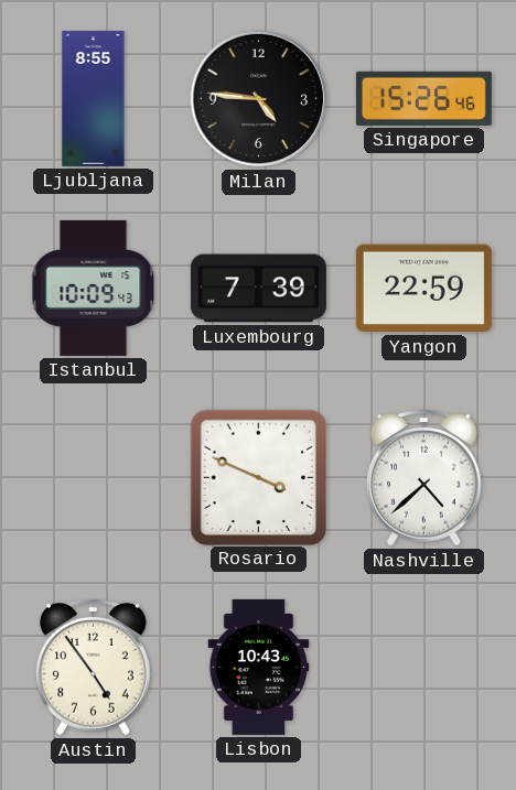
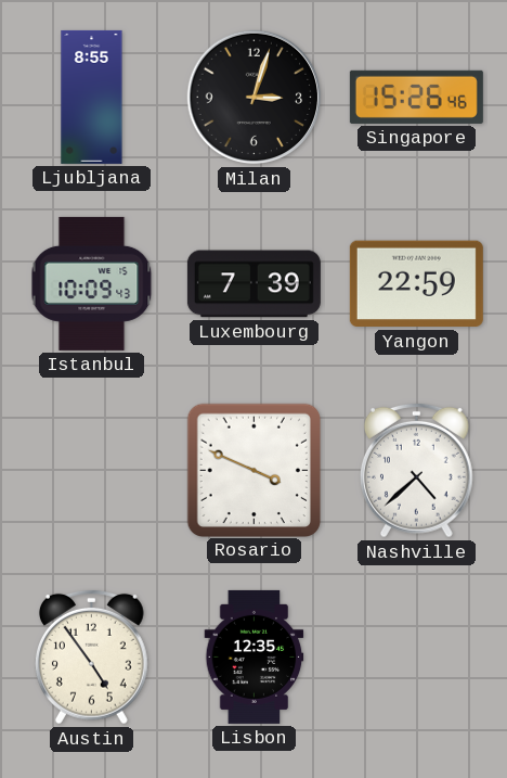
Milan: 4:46 -> 3:03 (255, 98)
Lisbon: 10:43 -> 12:35 (255, 656)
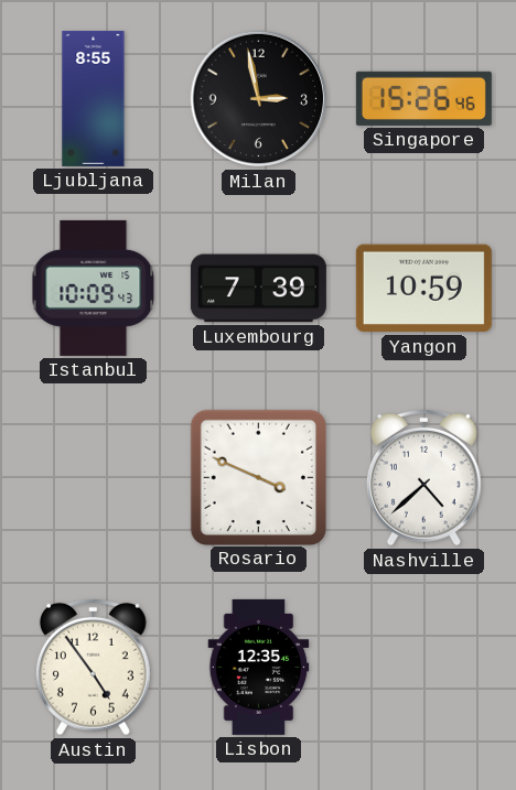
Milan: 3:03 -> 2:58 (259, 99)
Yangon: 22:59 -> 10:59 (423, 289)
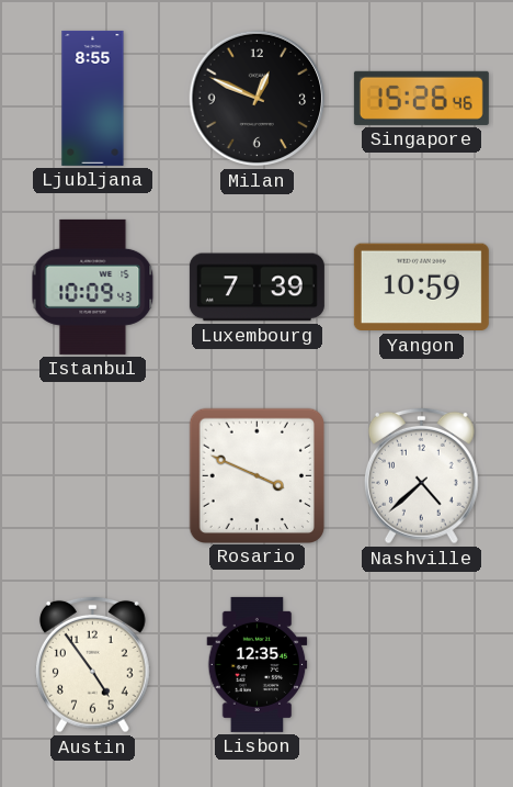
Milan: 2:58 -> 12:49 (258, 99)
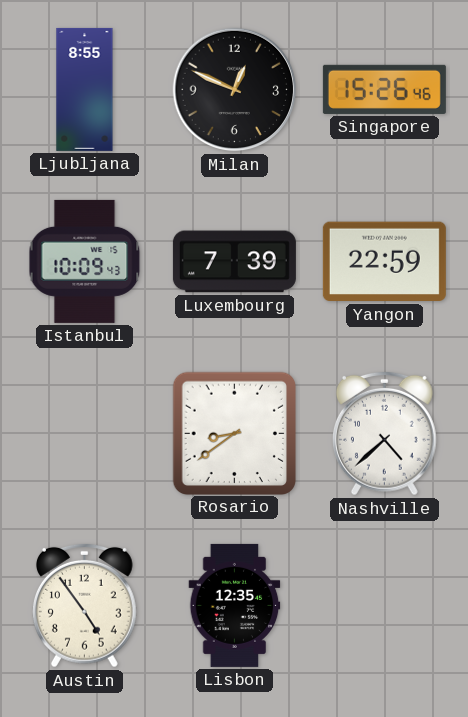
Yangon: 10:59 -> 22:59 (384, 262)
Rosario: 3:49 -> 8:39 (234, 433)
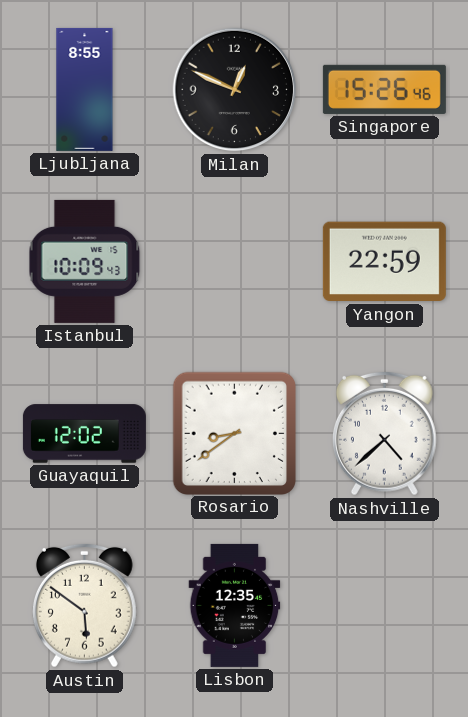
Luxembourg: 7:39 -> none (234, 262)
Guayaquil: none -> 12:02 (84, 434)
Austin: 4:54 -> 5:51 (84, 605)
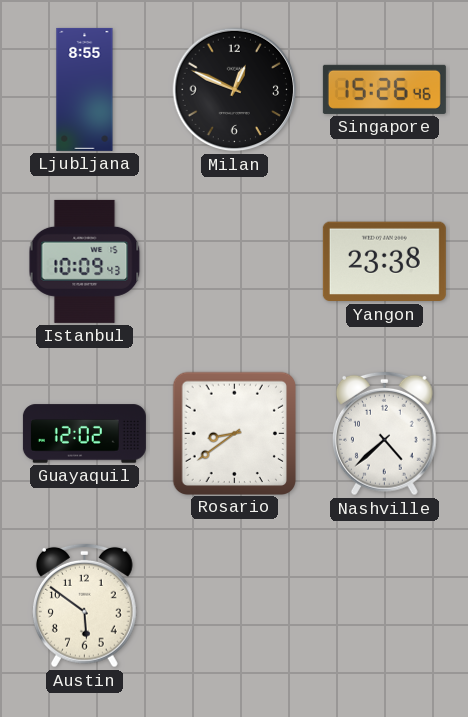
Yangon: 22:59 -> 23:38 (384, 262)
Lisbon: 12:35 -> none (235, 605)
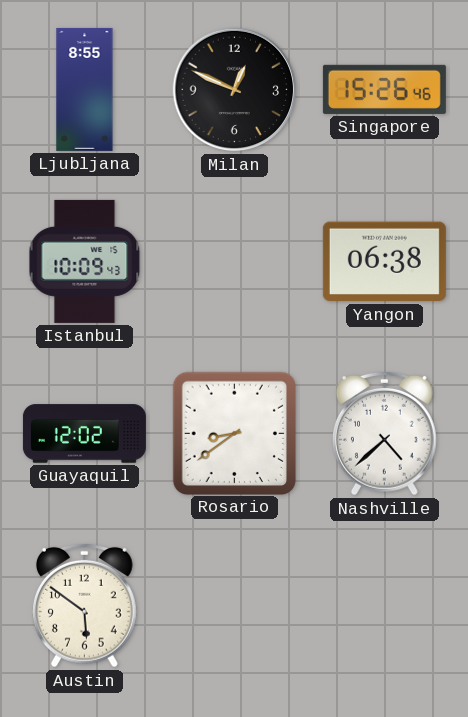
Yangon: 23:38 -> 06:38 (384, 262)
